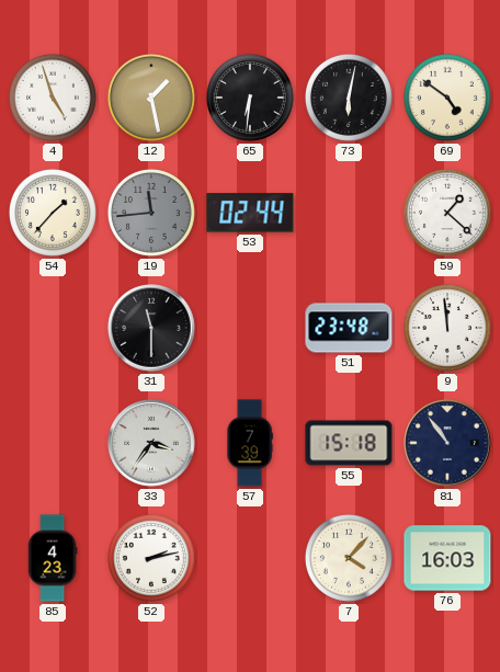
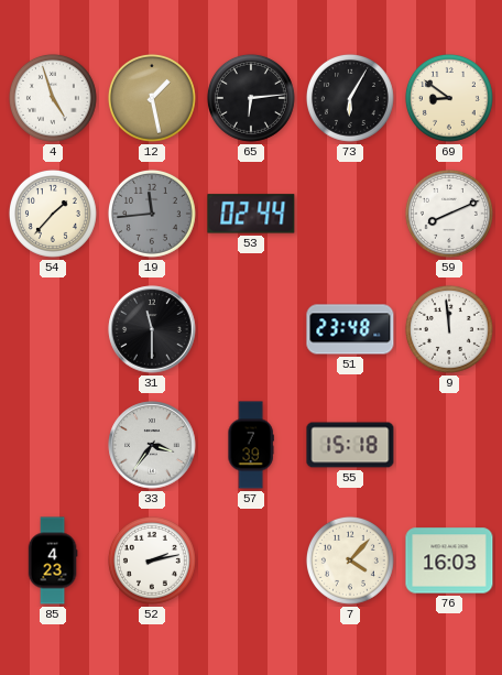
65: 6:31 -> 6:14 (251, 98)
73: 6:02 -> 6:05 (350, 98)
69: 4:51 -> 8:51 (449, 98)
59: 1:22 -> 8:11 (449, 214)
81: 10:54 -> none (447, 443)
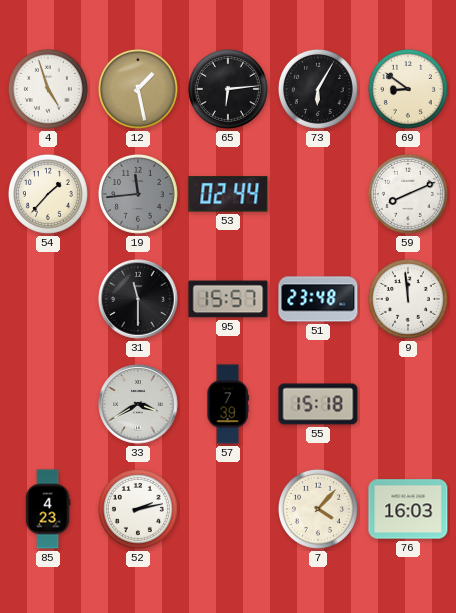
95: none -> 15:57 (228, 299)
33: 3:36 -> 3:40 (138, 404)
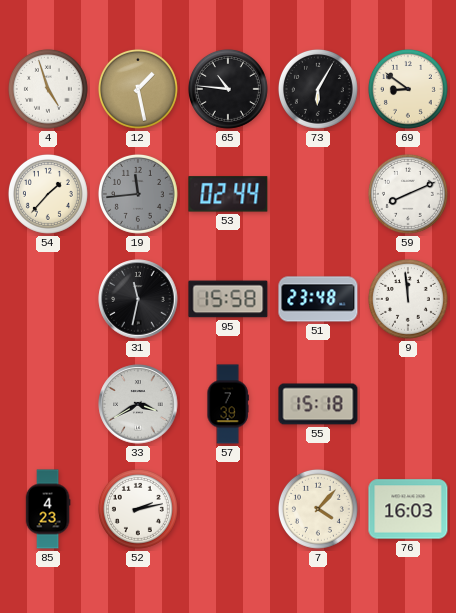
65: 6:14 -> 10:46 (228, 89)
31: 11:30 -> 11:32 (138, 299)
95: 15:57 -> 15:58 (228, 299)
